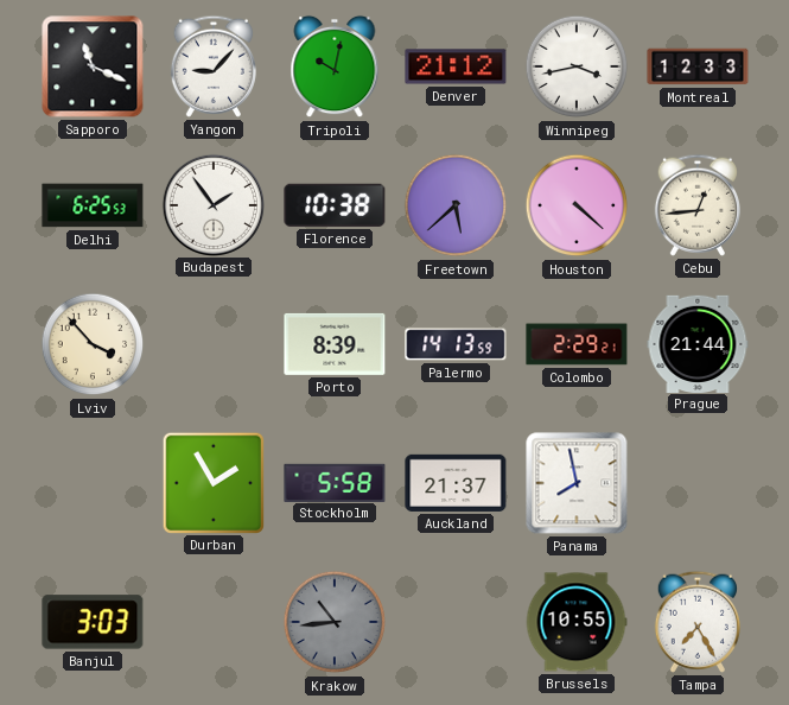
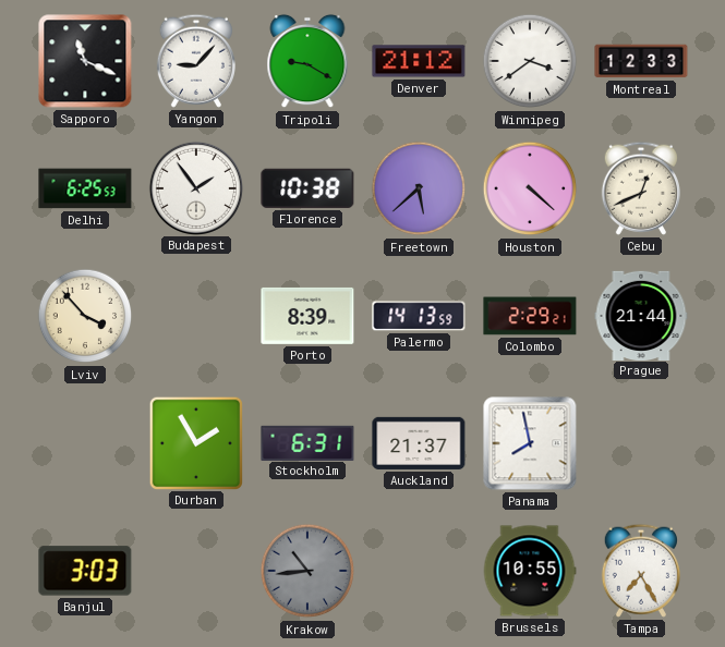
Tripoli: 10:02 -> 9:20 (307, 61)
Winnipeg: 3:43 -> 3:39 (530, 61)
Cebu: 12:44 -> 12:41 (641, 188)
Stockholm: 5:58 -> 6:31 (307, 442)
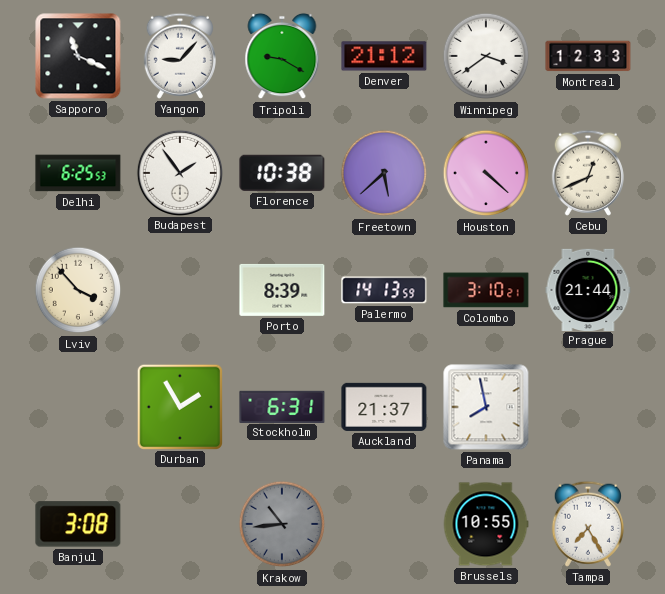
Colombo: 2:29 -> 3:10 (486, 290)
Banjul: 3:03 -> 3:08 (78, 524)
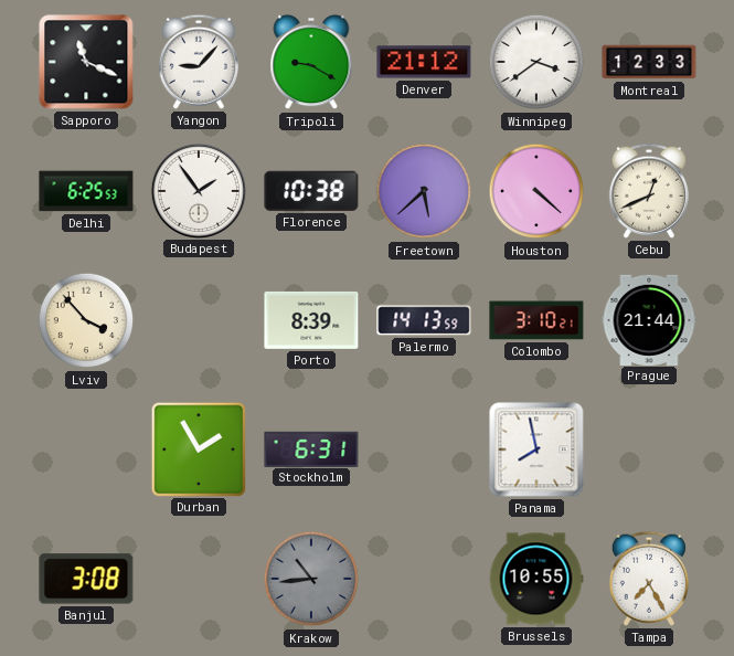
Auckland: 21:37 -> none (384, 407)
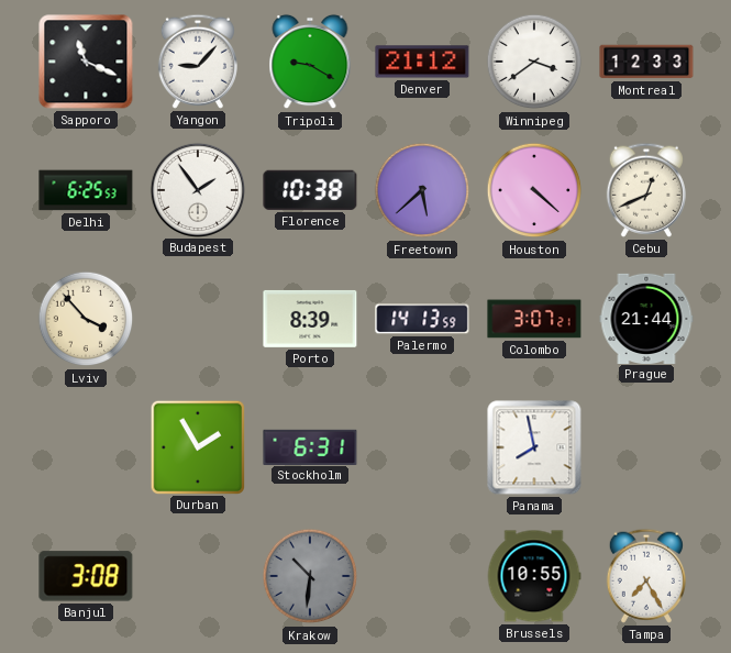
Colombo: 3:10 -> 3:07 (534, 319)
Krakow: 10:44 -> 10:31 (310, 576)
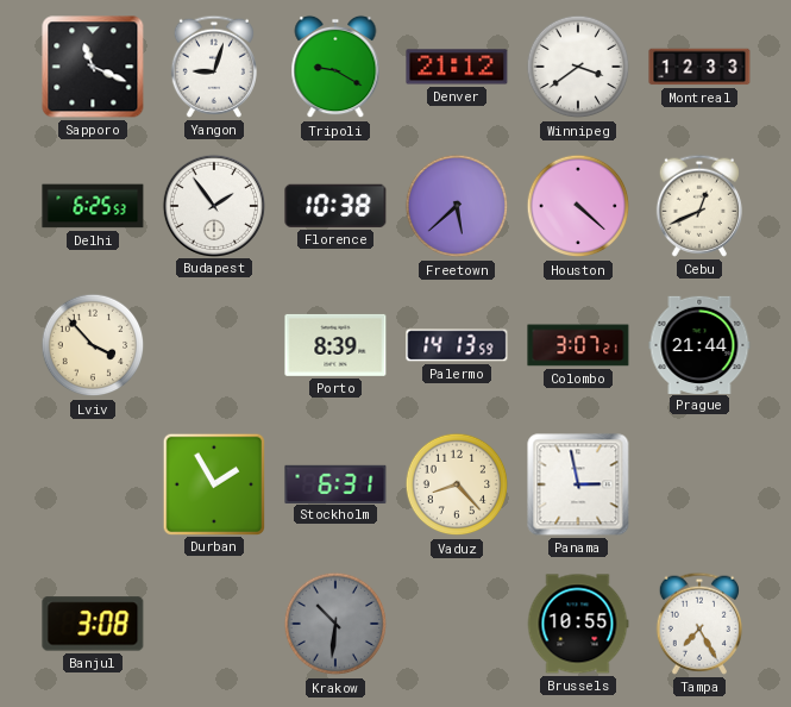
Yangon: 9:07 -> 9:03 (214, 67)
Vaduz: none -> 8:23 (457, 484)
Panama: 7:58 -> 2:58 (578, 484)
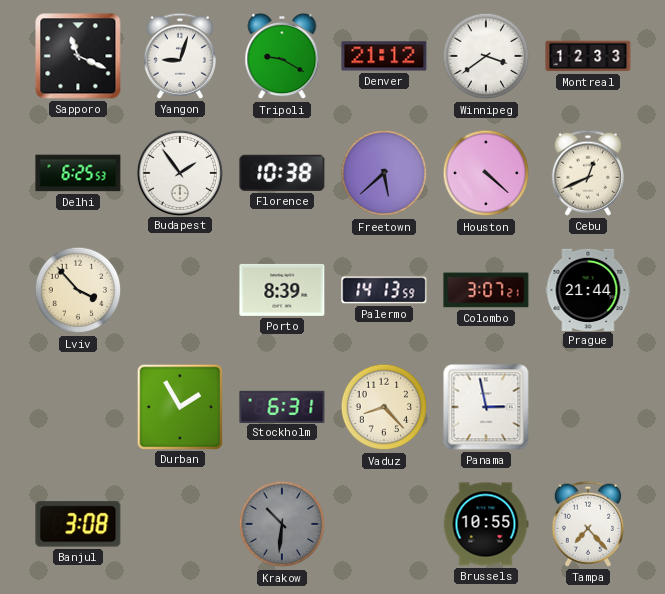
Tampa: 7:25 -> 7:23 (588, 524)
